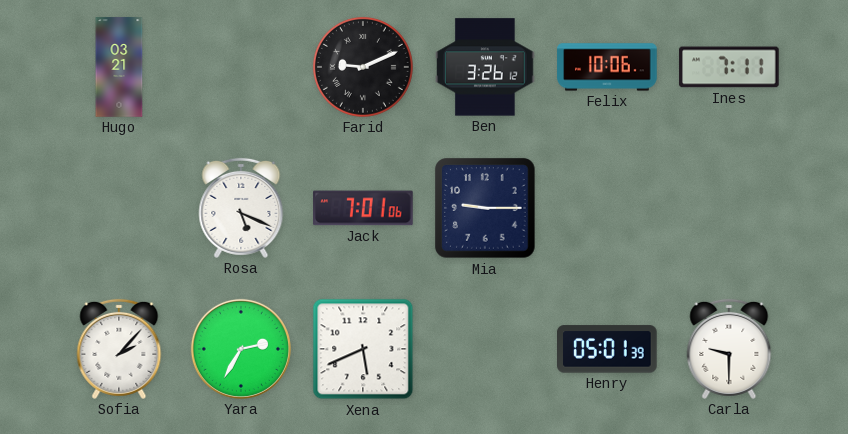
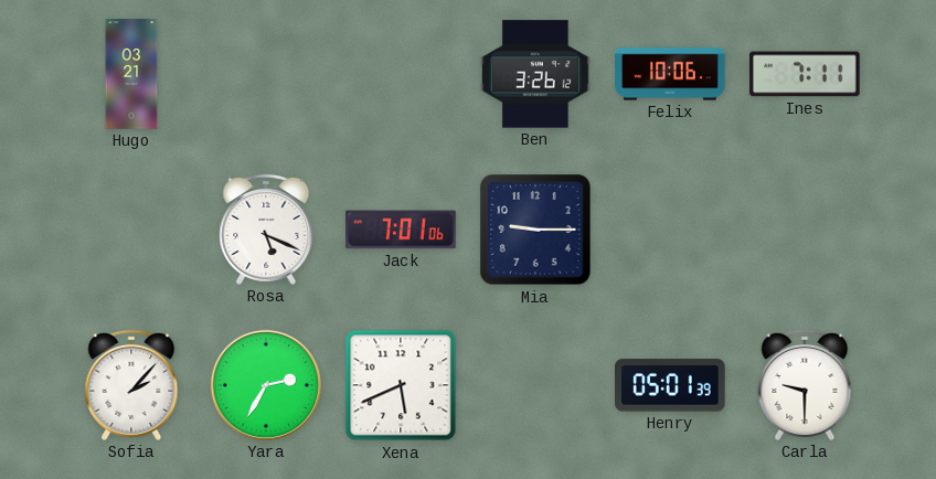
Farid: 9:11 -> none (363, 67)
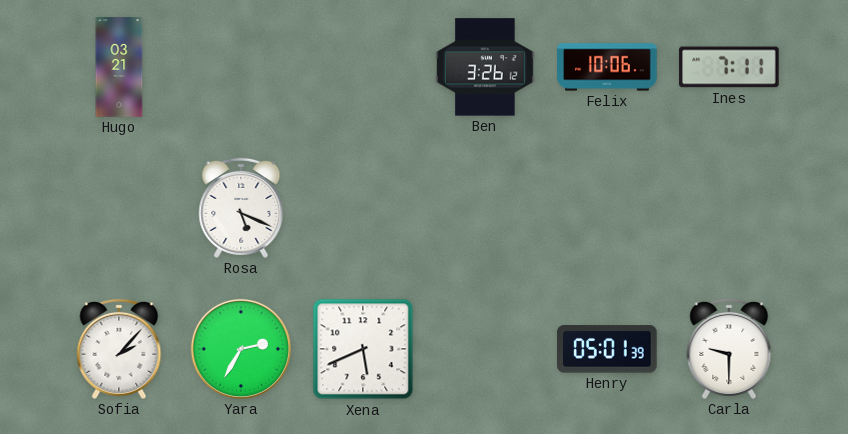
Jack: 7:01 -> none (401, 230)
Mia: 9:15 -> none (535, 230)
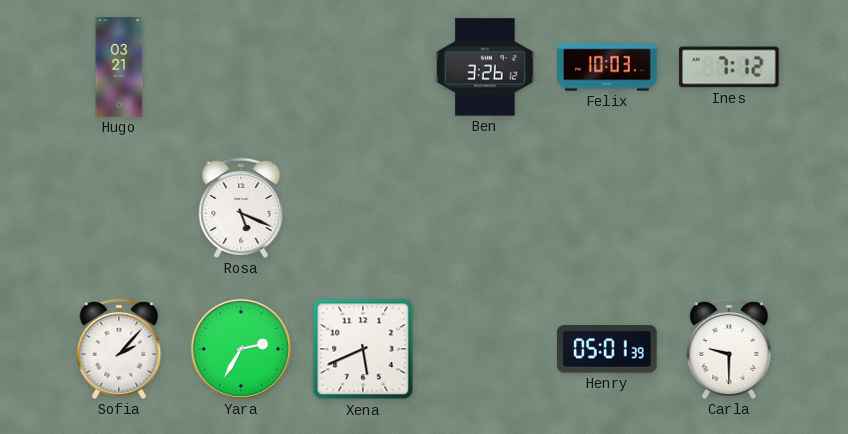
Felix: 10:06 -> 10:03 (607, 67)
Ines: 7:11 -> 7:12 (729, 67)
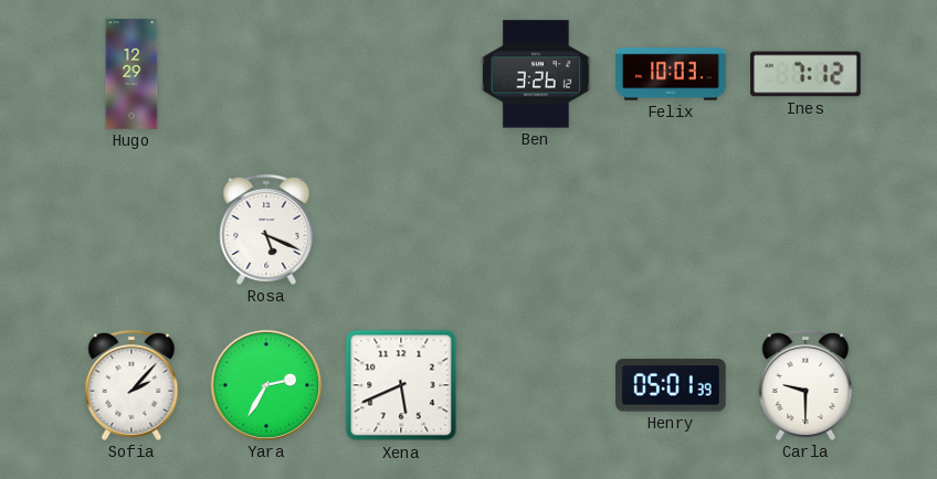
Hugo: 03:21 -> 12:29 (131, 74)
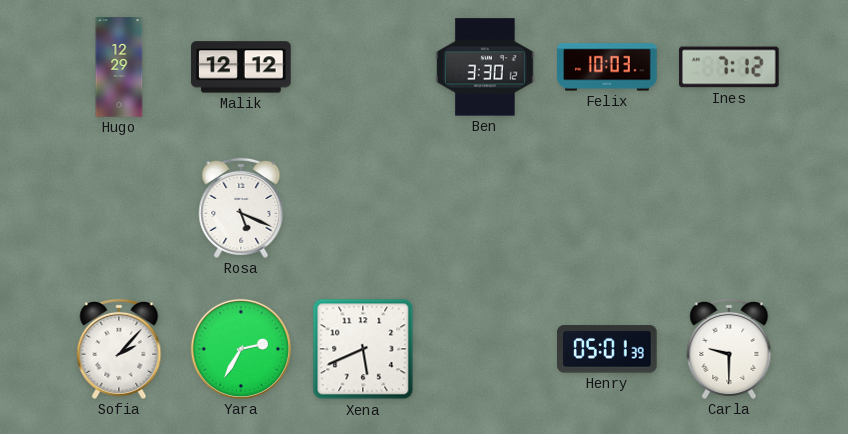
Malik: none -> 12:12 (241, 67)
Ben: 3:26 -> 3:30 (485, 67)
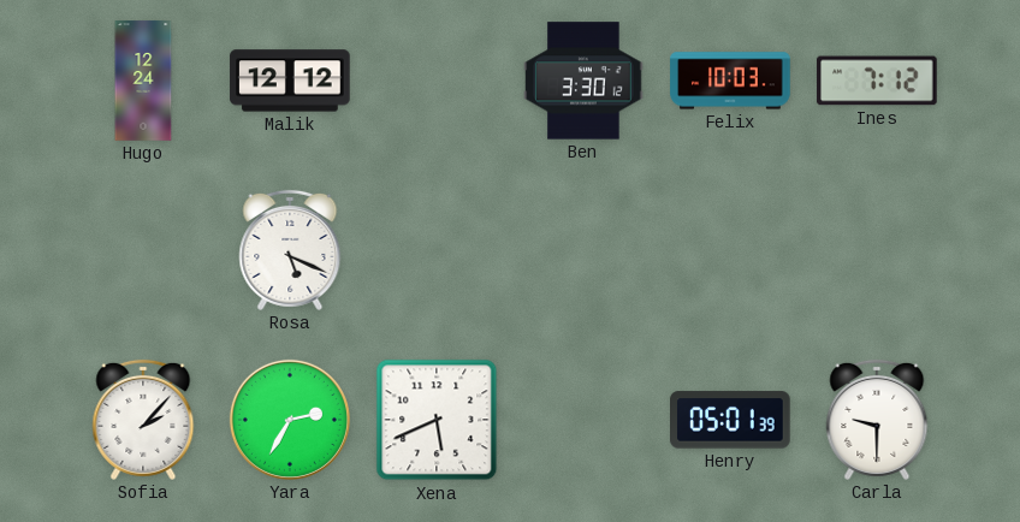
Hugo: 12:29 -> 12:24 (143, 81)
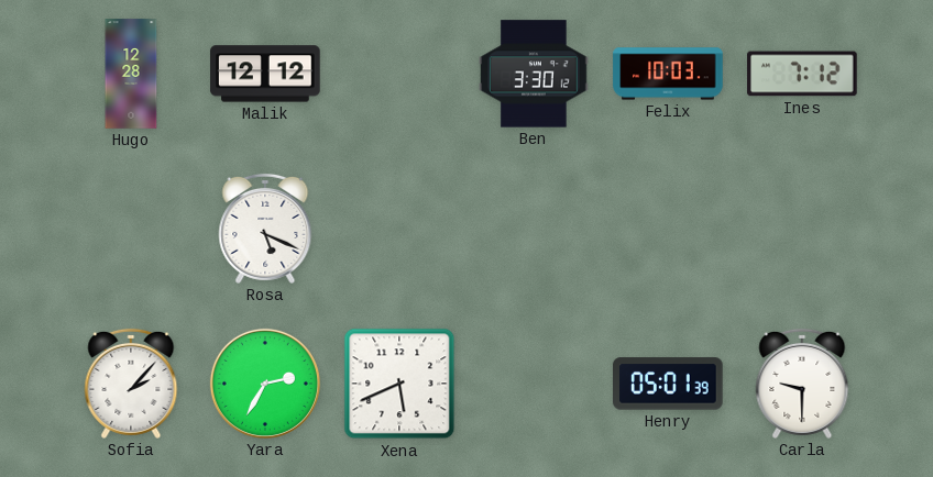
Hugo: 12:24 -> 12:28 (131, 74)
